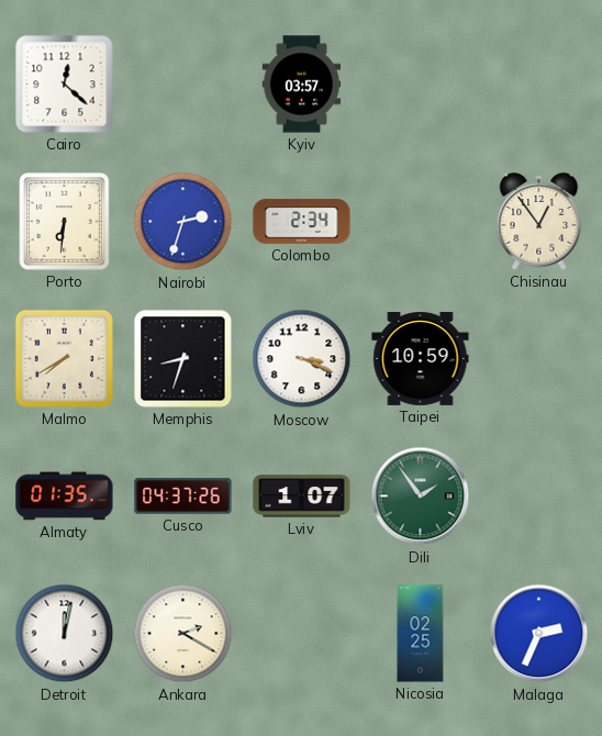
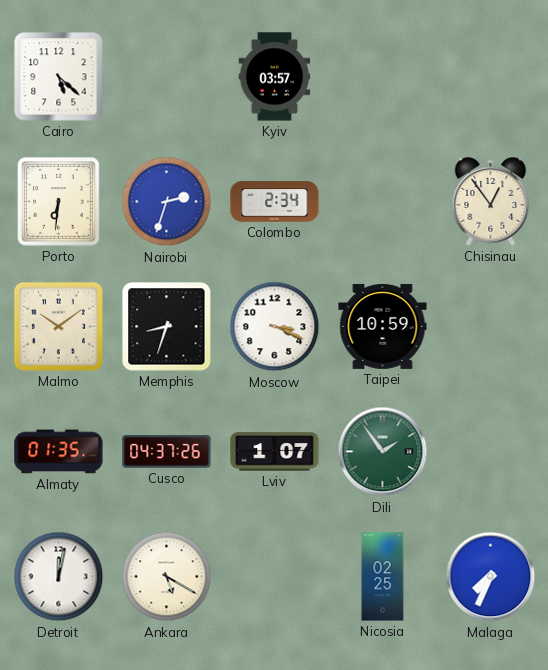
Cairo: 12:22 -> 5:22 (59, 77)
Malmo: 7:40 -> 10:09 (58, 326)
Ankara: 2:20 -> 5:20 (167, 577)
Malaga: 2:34 -> 7:34 (491, 577)
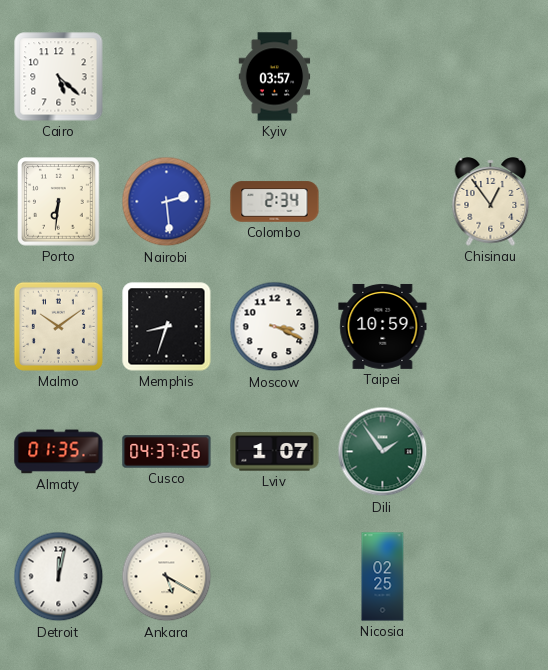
Nairobi: 2:33 -> 2:29 (167, 202)
Malaga: 7:34 -> none (491, 577)
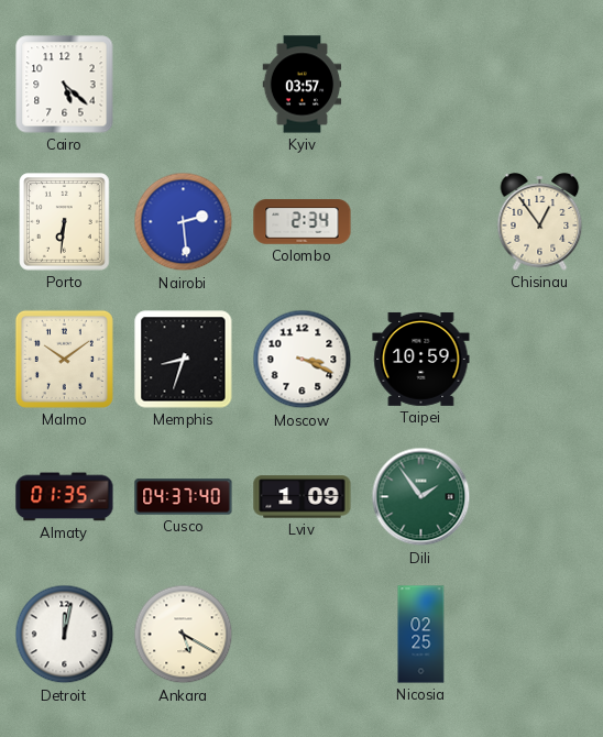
Cusco: 04:37:26 -> 04:37:40 (184, 497)
Lviv: 1:07 -> 1:09 (303, 497)
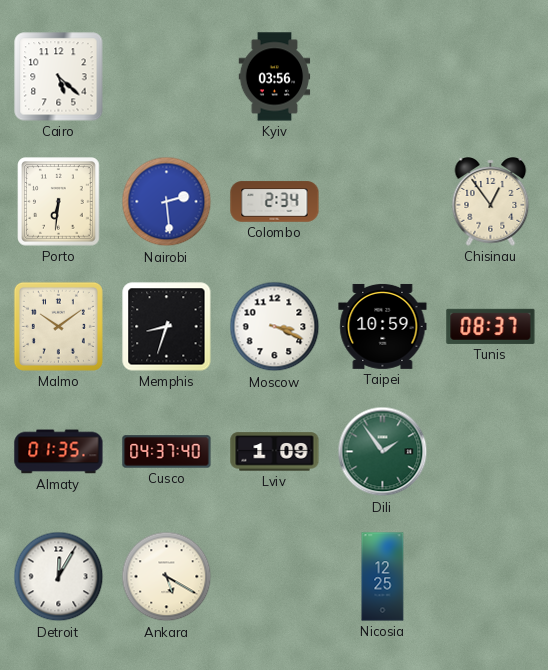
Kyiv: 03:57 -> 03:56 (275, 77)
Tunis: none -> 08:37 (491, 326)
Detroit: 12:02 -> 12:05 (59, 577)
Nicosia: 02:25 -> 12:25 (383, 577)
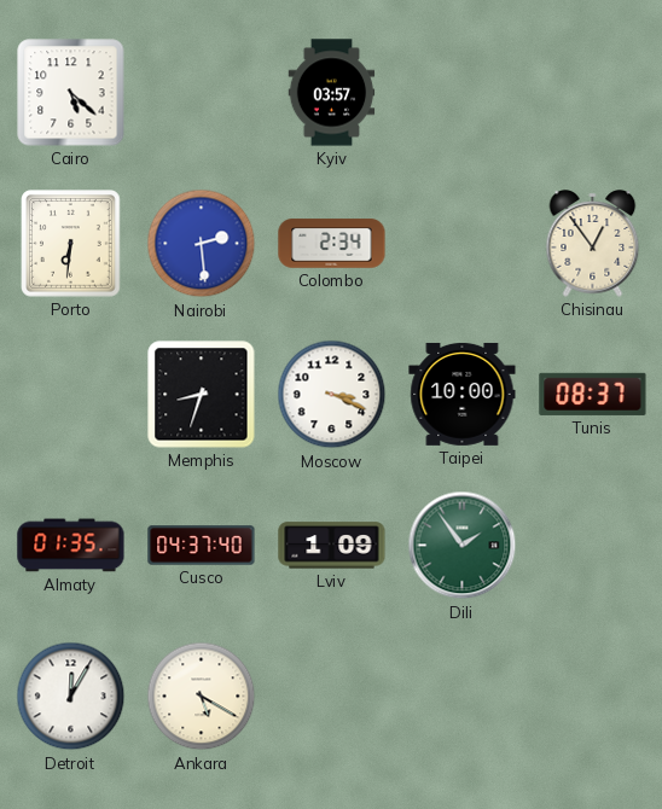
Kyiv: 03:56 -> 03:57 (332, 93)
Malmo: 10:09 -> none (58, 326)
Taipei: 10:59 -> 10:00 (463, 394)
Nicosia: 12:25 -> none (383, 577)
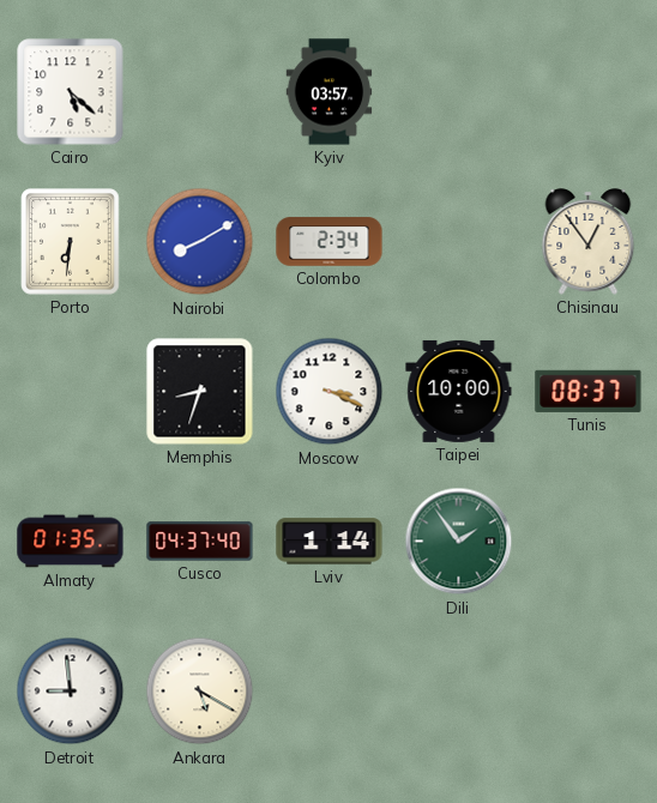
Nairobi: 2:29 -> 8:10 (200, 242)
Lviv: 1:09 -> 1:14 (330, 542)
Detroit: 12:05 -> 8:59 (71, 692)
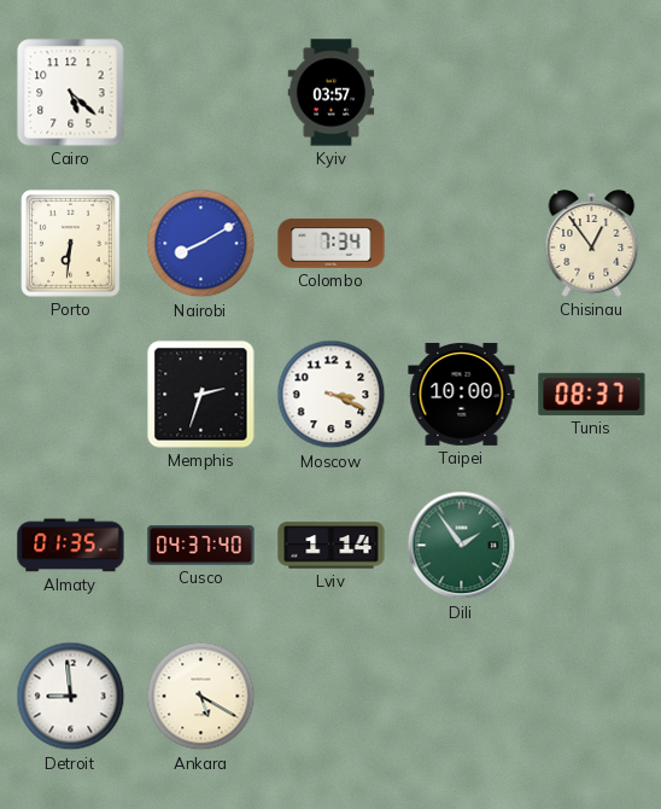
Colombo: 2:34 -> 7:34 (332, 244)
Memphis: 8:33 -> 2:33 (201, 395)
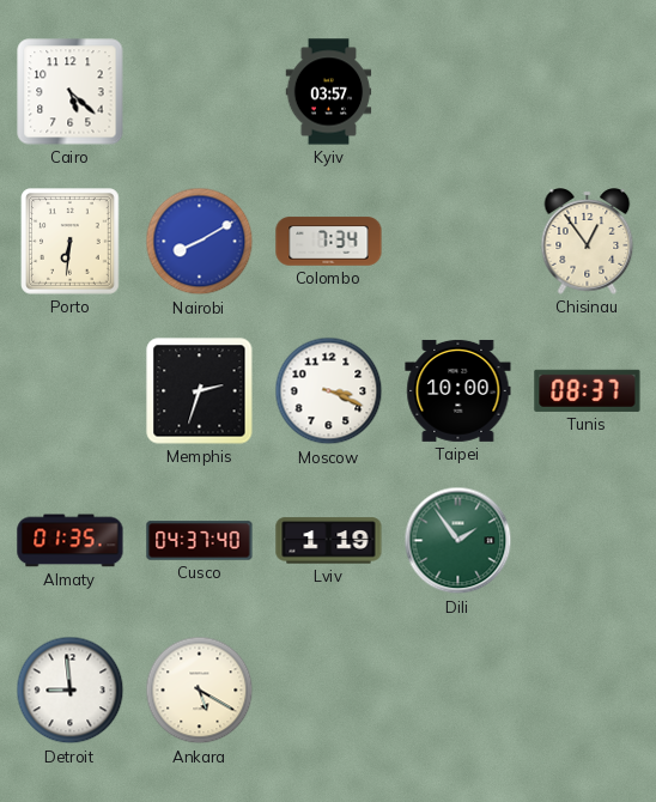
Lviv: 1:14 -> 1:19 (329, 541)
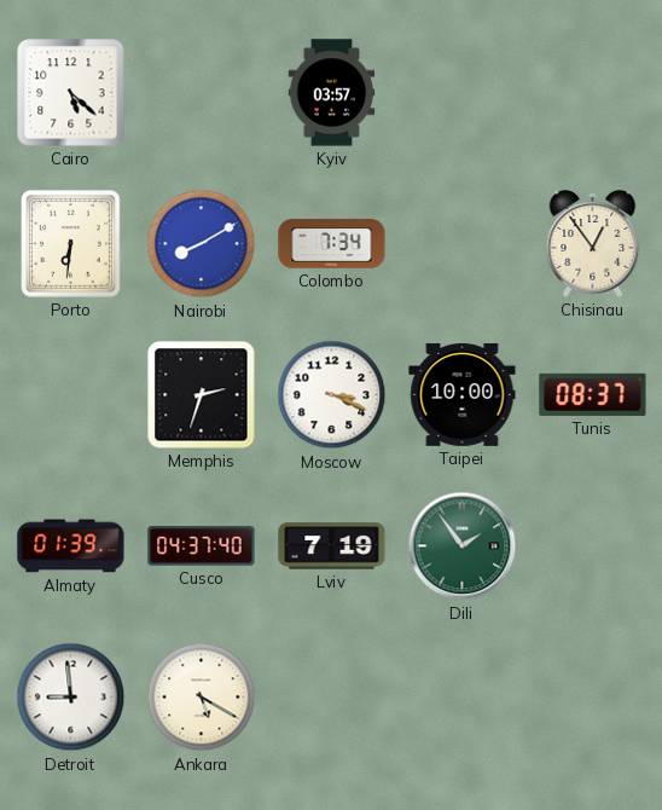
Almaty: 01:35 -> 01:39 (71, 546)
Lviv: 1:19 -> 7:19 (332, 546)
